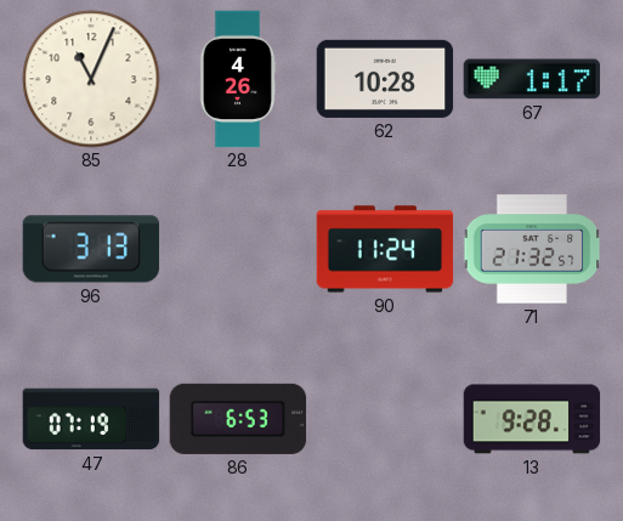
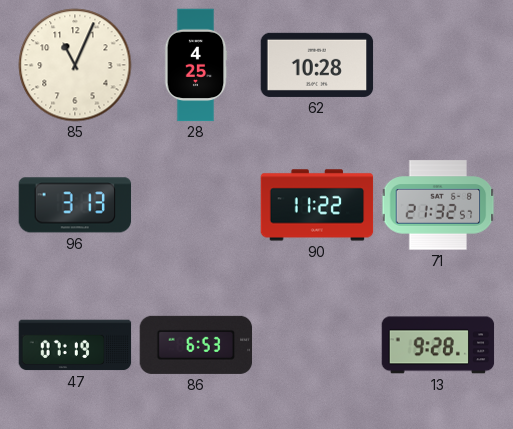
28: 4:26 -> 4:25 (196, 65)
67: 1:17 -> none (532, 79)
90: 11:24 -> 11:22 (317, 205)
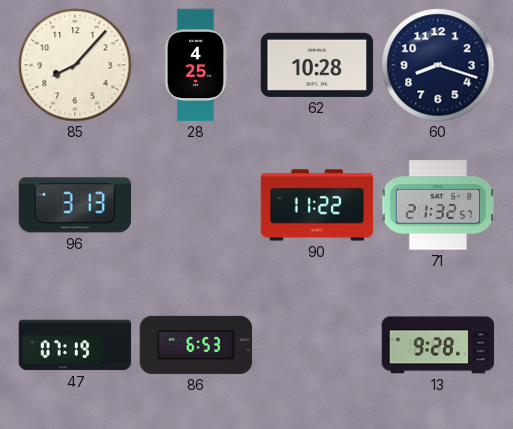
85: 11:04 -> 8:07 (75, 65)
60: none -> 8:18 (438, 65)
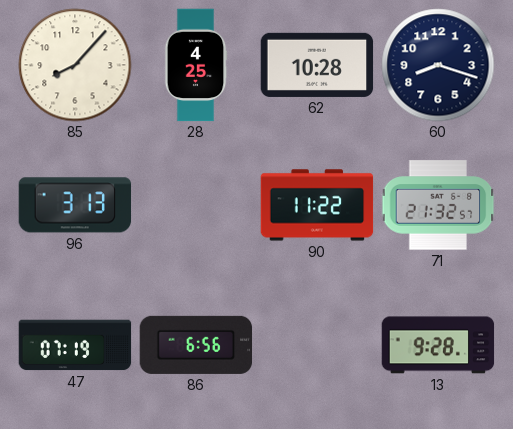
86: 6:53 -> 6:56 (196, 345)
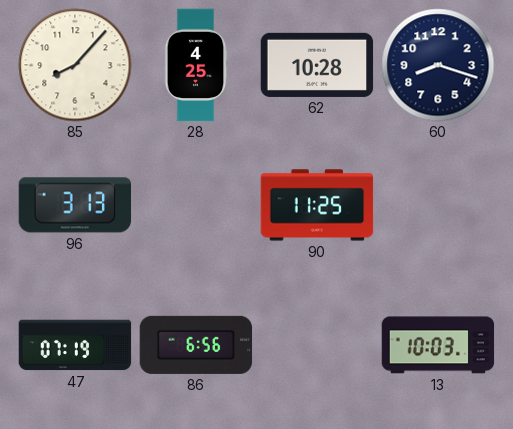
90: 11:22 -> 11:25 (317, 205)
71: 21:32 -> none (438, 205)
13: 9:28 -> 10:03 (438, 345)
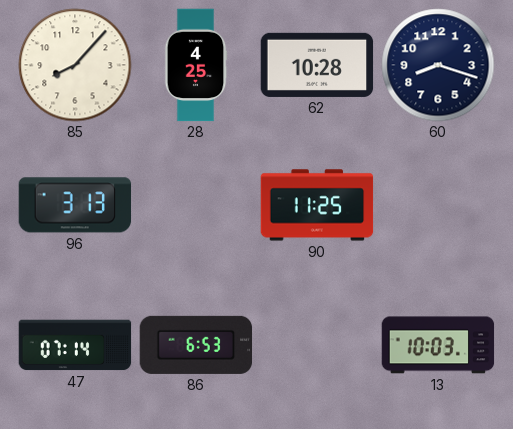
47: 07:19 -> 07:14 (75, 345)
86: 6:56 -> 6:53 (196, 345)
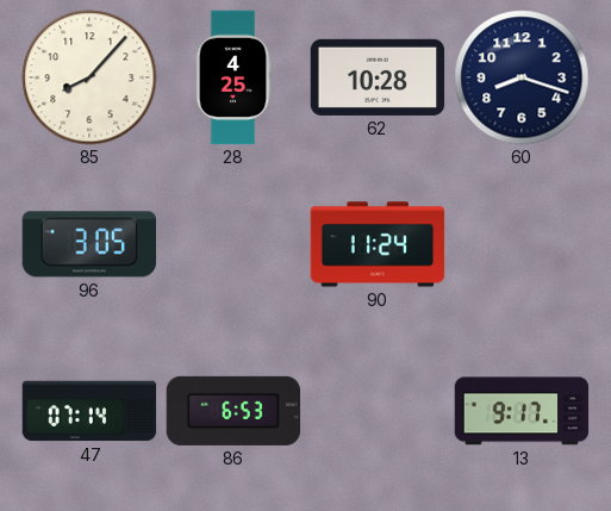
96: 3:13 -> 3:05 (89, 244)
90: 11:25 -> 11:24 (378, 244)
13: 10:03 -> 9:17 (522, 411)
